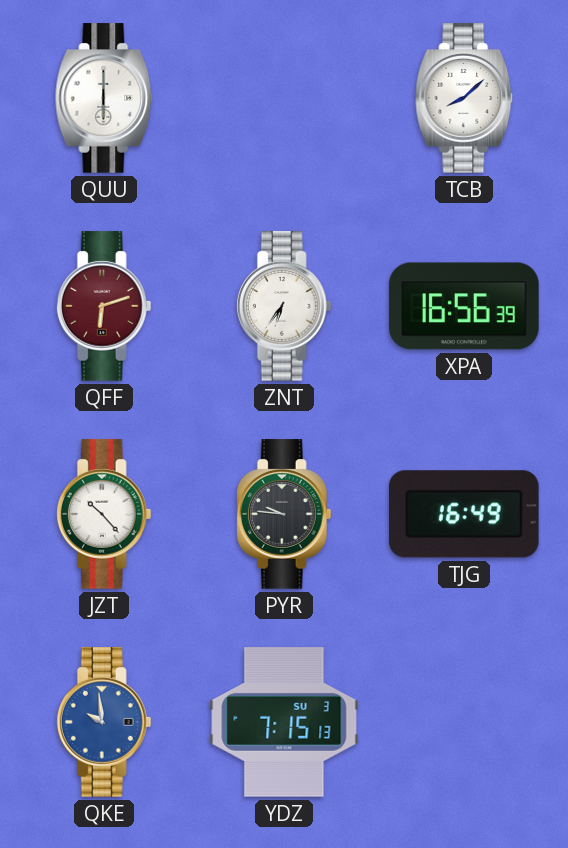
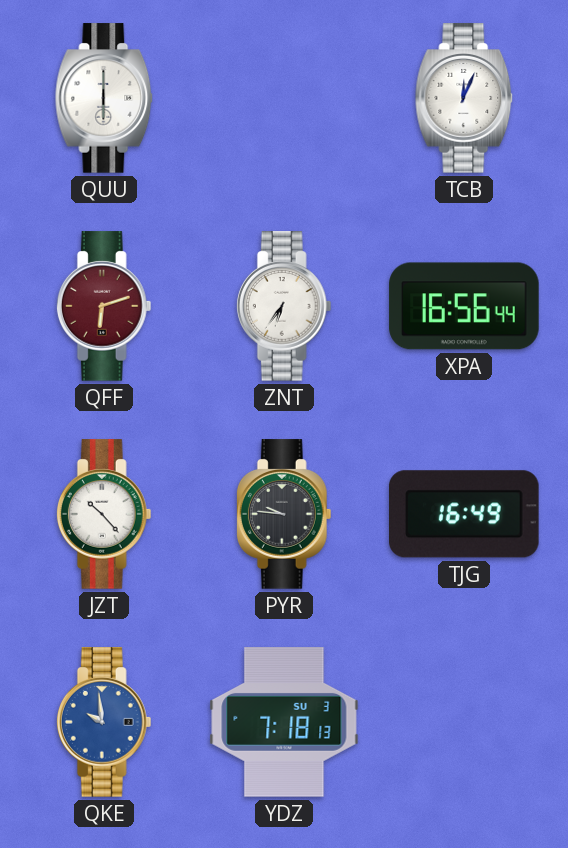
TCB: 8:08 -> 12:04 (464, 98)
XPA: 16:56:39 -> 16:56:44 (464, 306)
YDZ: 7:15 -> 7:18 (284, 722)
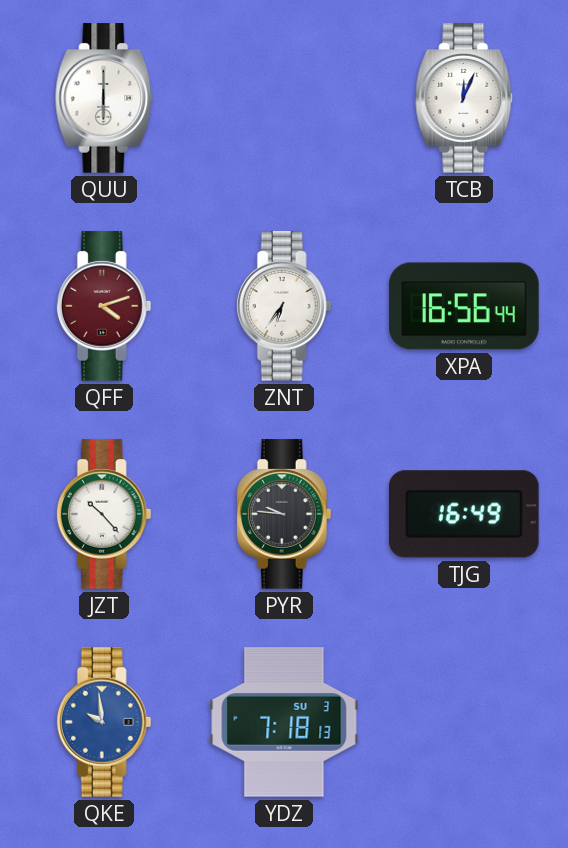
QFF: 6:12 -> 4:12 (104, 306)
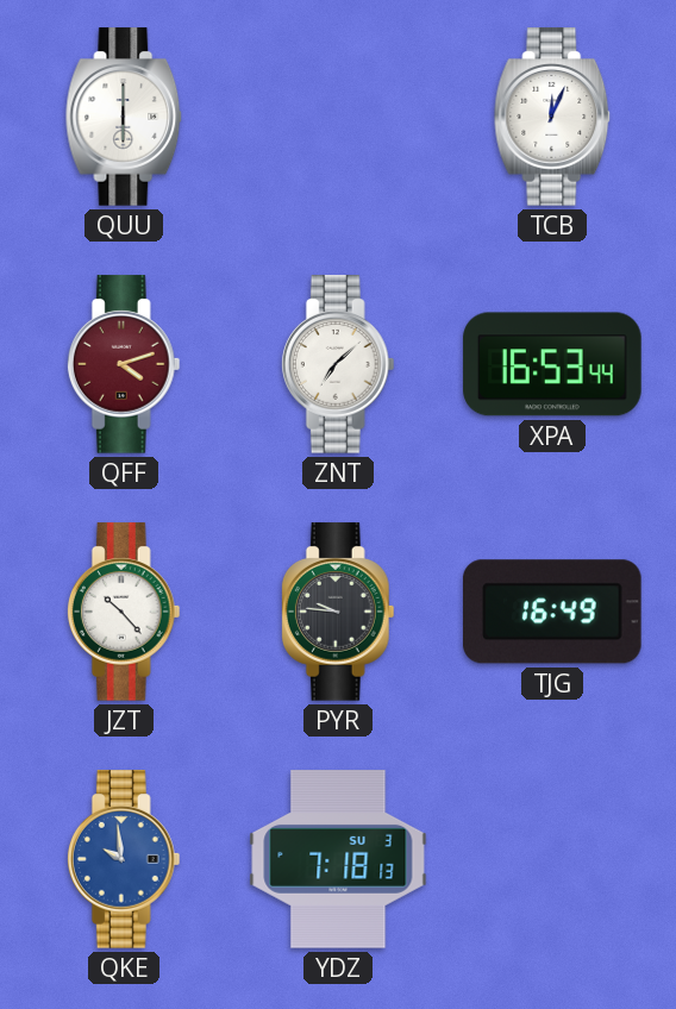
ZNT: 6:36 -> 7:08 (338, 364)
XPA: 16:56 -> 16:53 (552, 364)
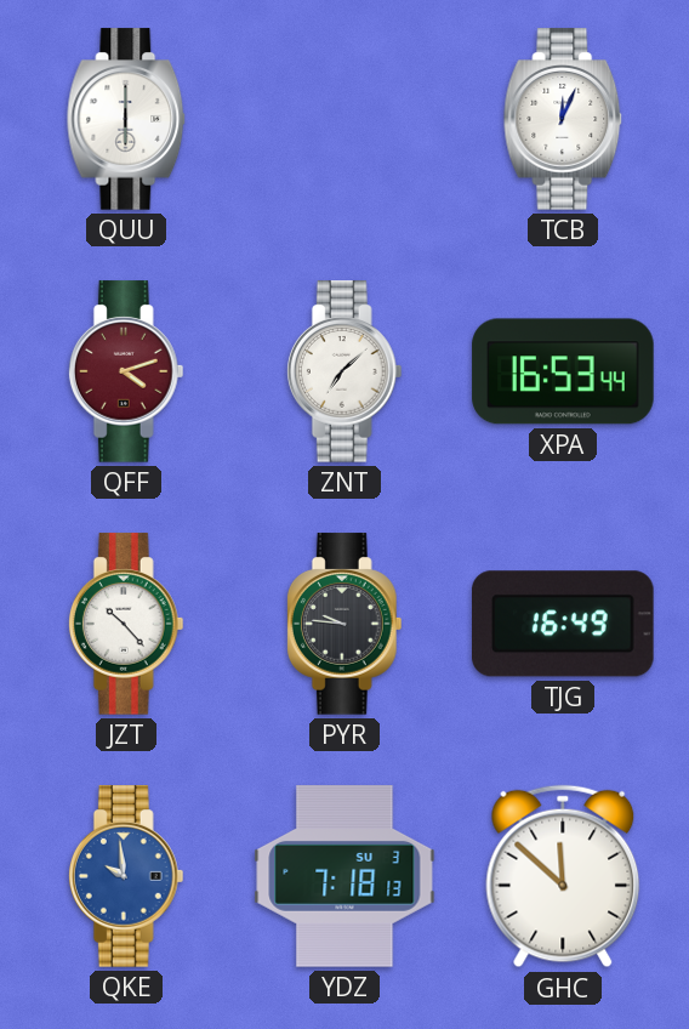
GHC: none -> 11:52 (563, 876)
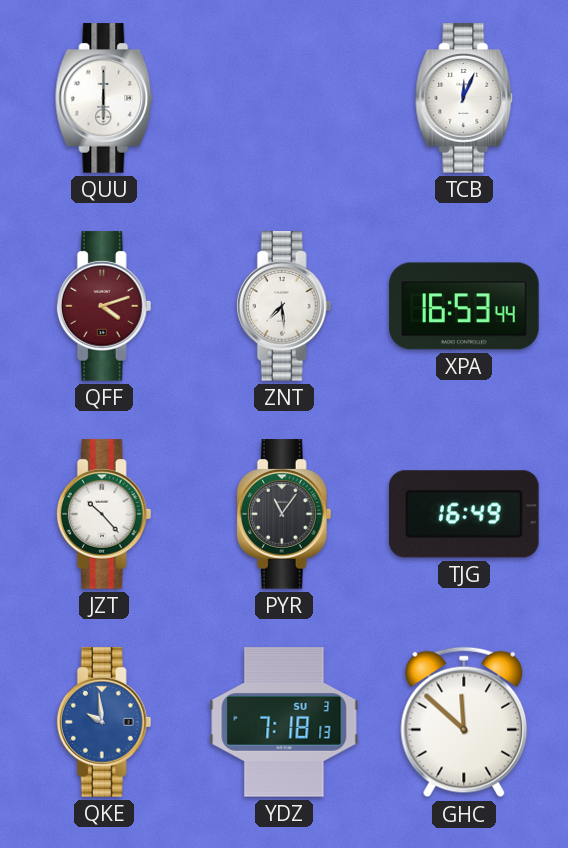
ZNT: 7:08 -> 7:29 (284, 306)
PYR: 9:46 -> 11:06 (284, 514)
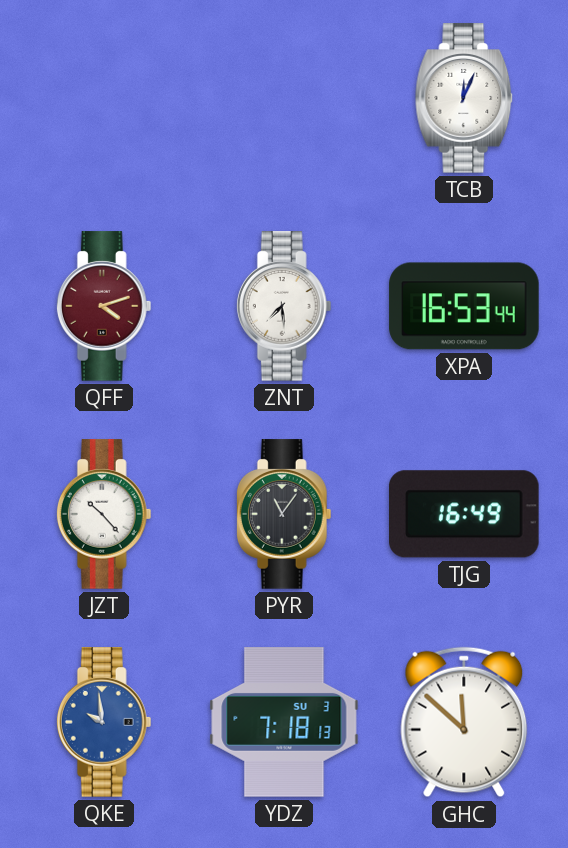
QUU: 6:00 -> none (104, 98)
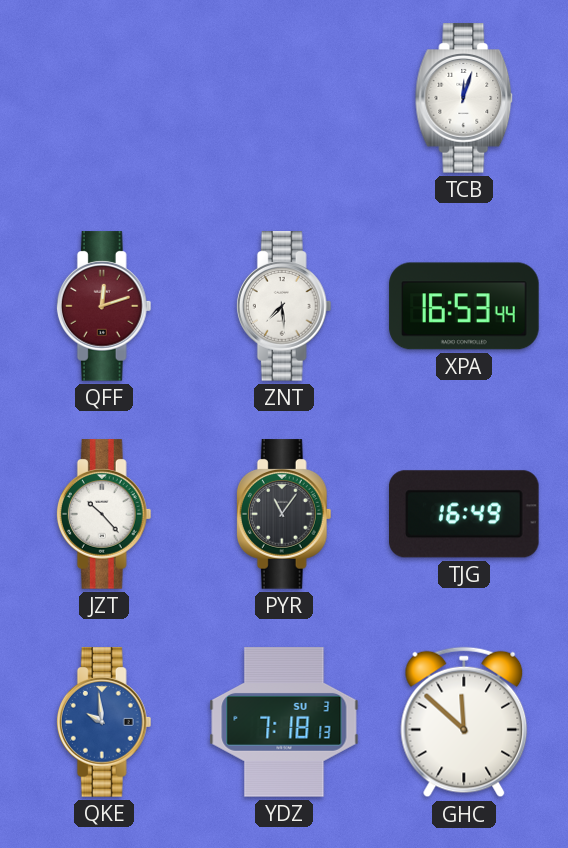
TCB: 12:04 -> 12:03 (464, 98)
QFF: 4:12 -> 12:12 (104, 306)
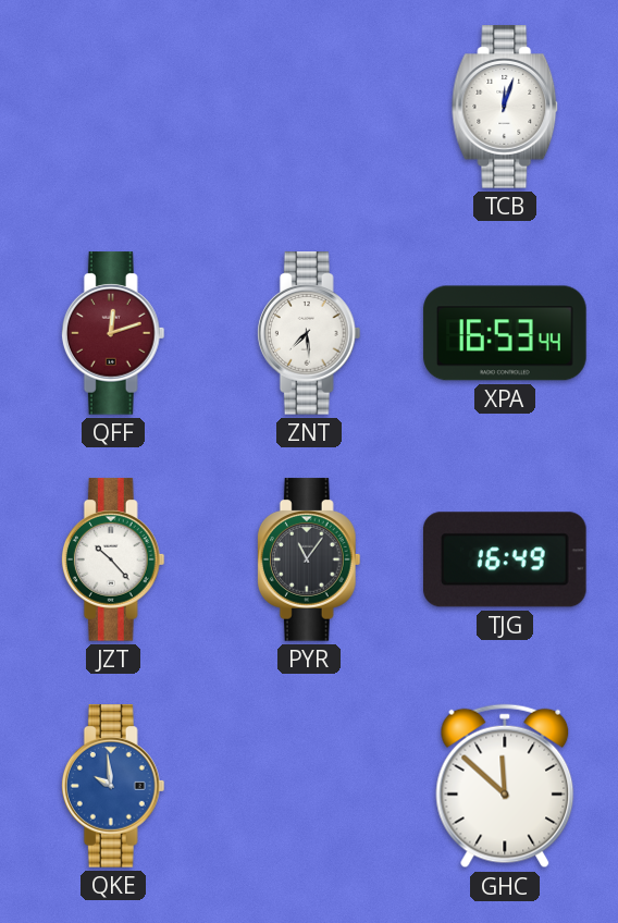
YDZ: 7:18 -> none (284, 722)
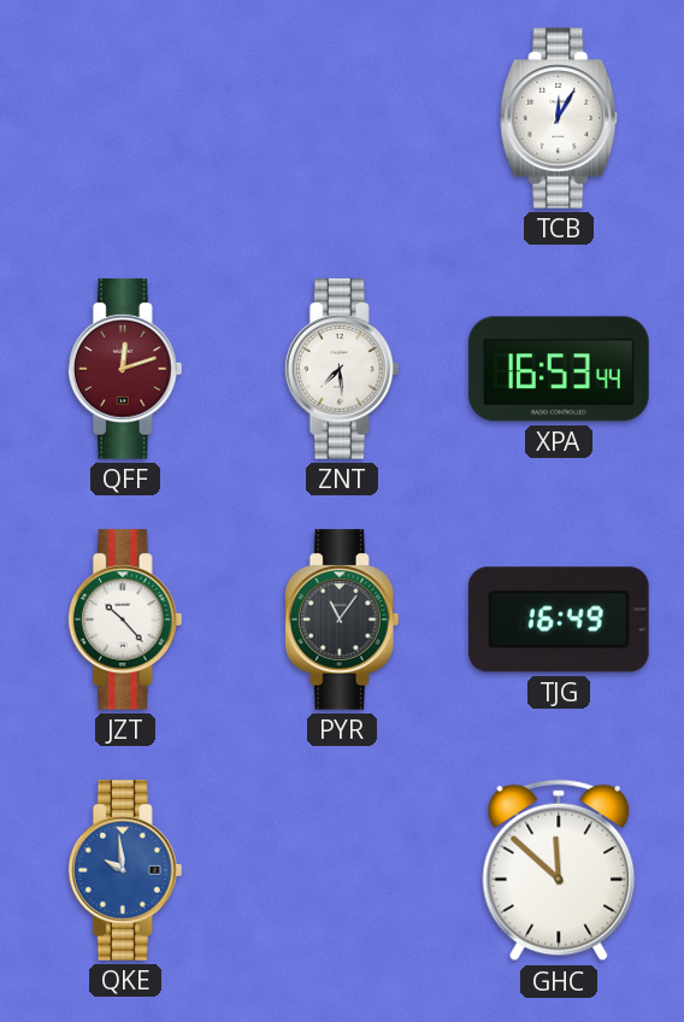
TCB: 12:03 -> 12:05 (559, 118)
